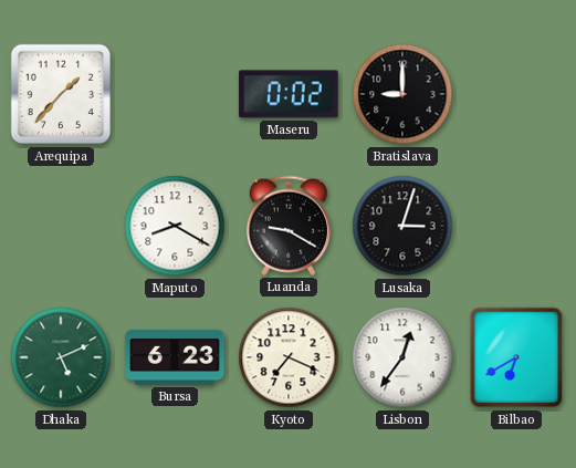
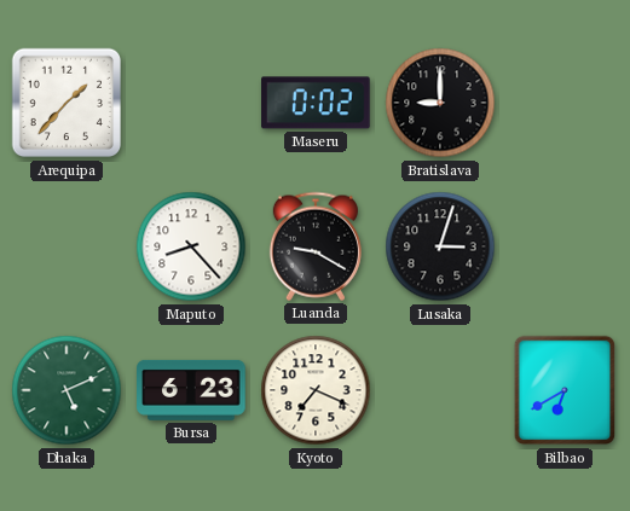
Maputo: 8:20 -> 8:23 (191, 246)
Lisbon: 12:36 -> none (402, 357)
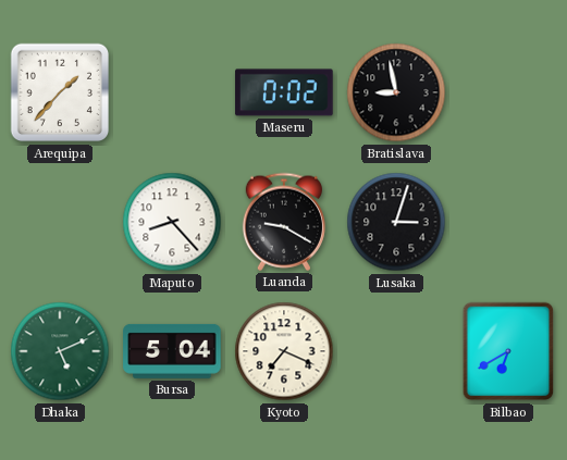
Bratislava: 9:00 -> 8:58 (396, 92)
Bursa: 6:23 -> 5:04 (172, 351)
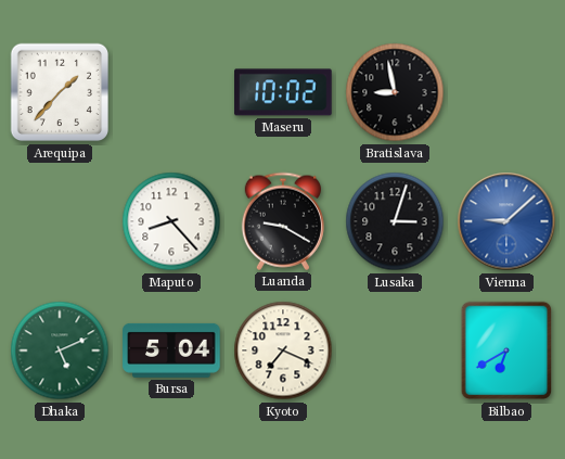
Maseru: 0:02 -> 10:02 (283, 92)
Vienna: none -> 9:08 (506, 221)
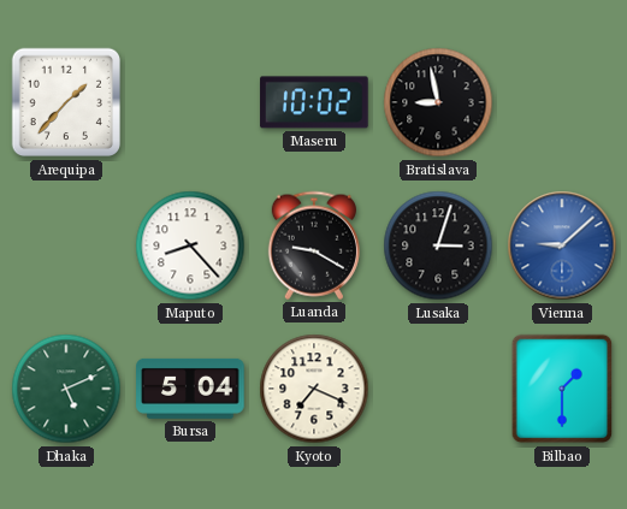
Bilbao: 6:40 -> 1:30 (562, 389)
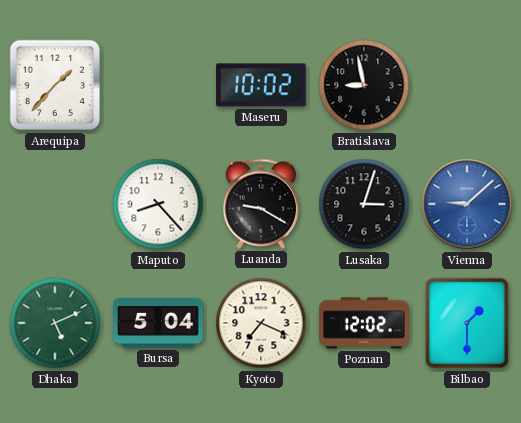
Poznan: none -> 12:02 (364, 323)
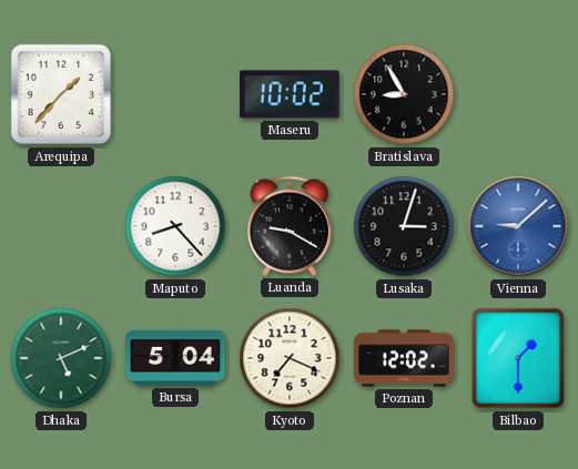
Bratislava: 8:58 -> 8:55 (404, 94)
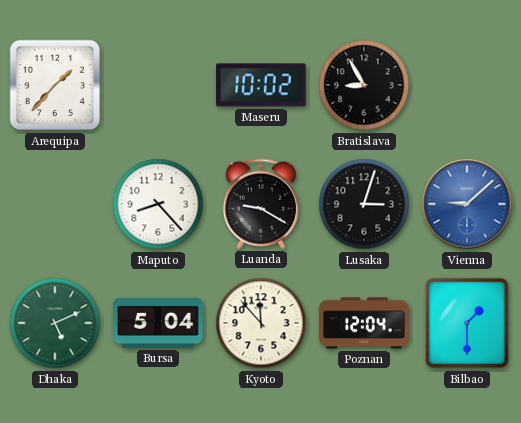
Kyoto: 7:19 -> 11:53 (261, 323)
Poznan: 12:02 -> 12:04 (364, 323)
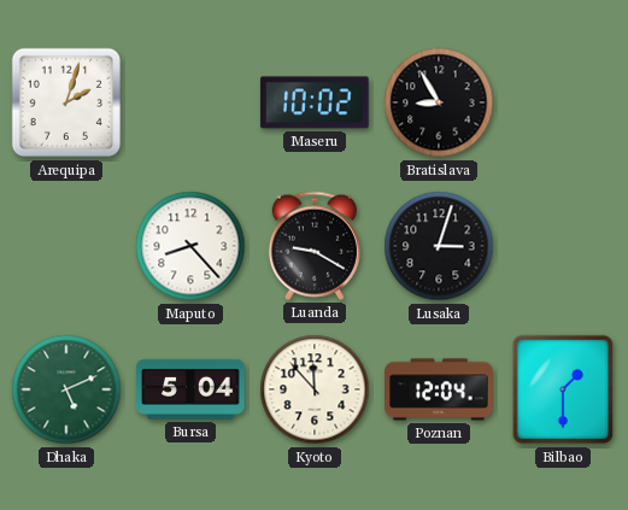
Arequipa: 1:37 -> 2:03 (66, 102)
Vienna: 9:08 -> none (467, 204)
